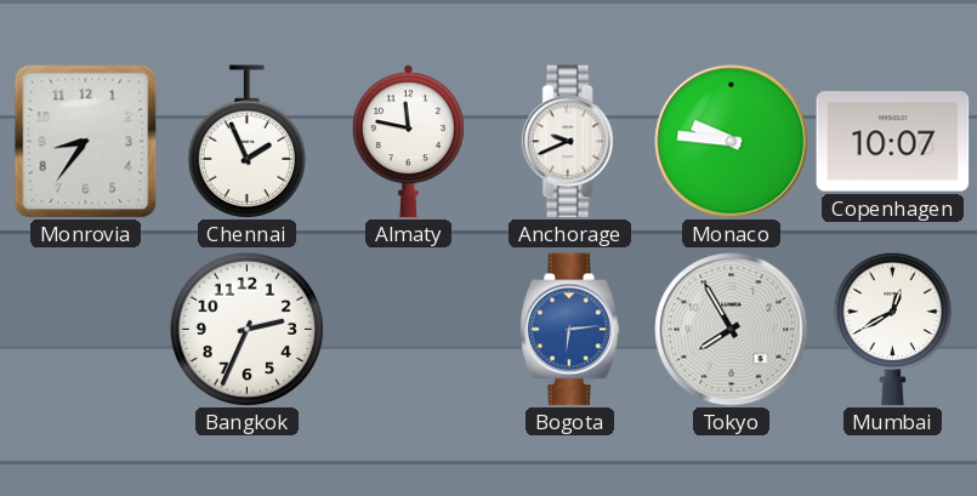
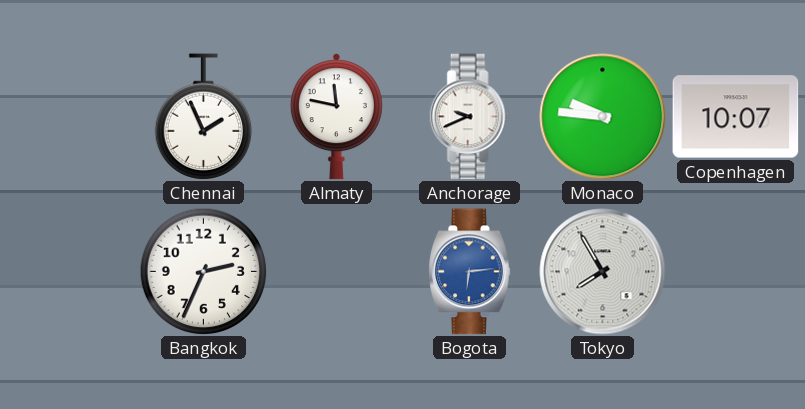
Monrovia: 8:36 -> none (86, 142)
Mumbai: 12:40 -> none (892, 329)
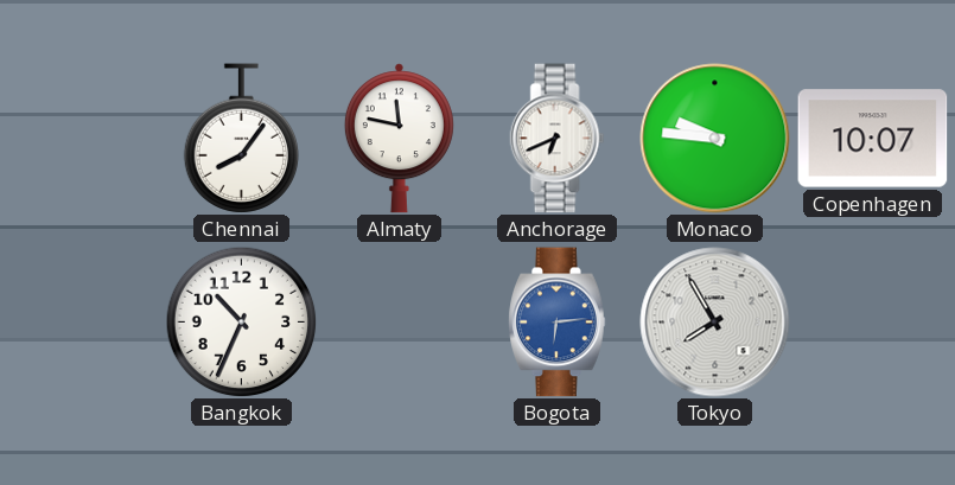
Chennai: 1:56 -> 8:06 (241, 139)
Anchorage: 9:41 -> 6:41 (558, 139)
Bangkok: 2:34 -> 10:34 (241, 321)
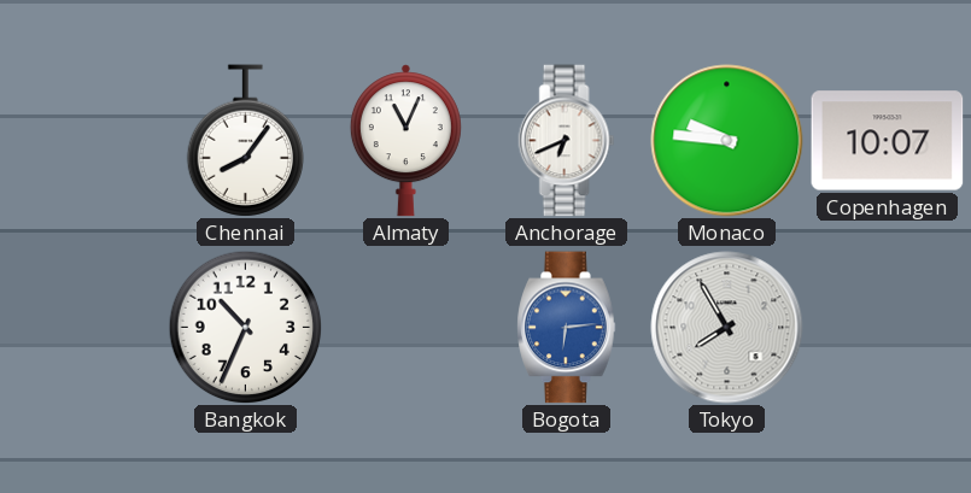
Almaty: 11:47 -> 11:04 (405, 141)
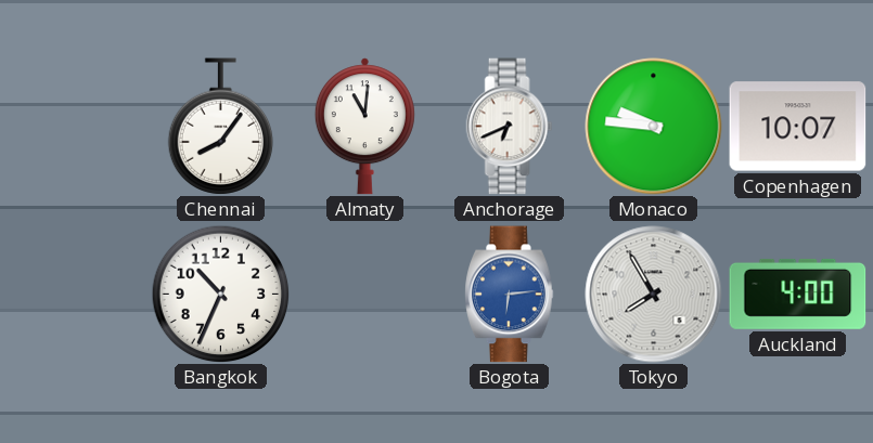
Almaty: 11:04 -> 11:01 (364, 127)
Auckland: none -> 4:00 (798, 294)
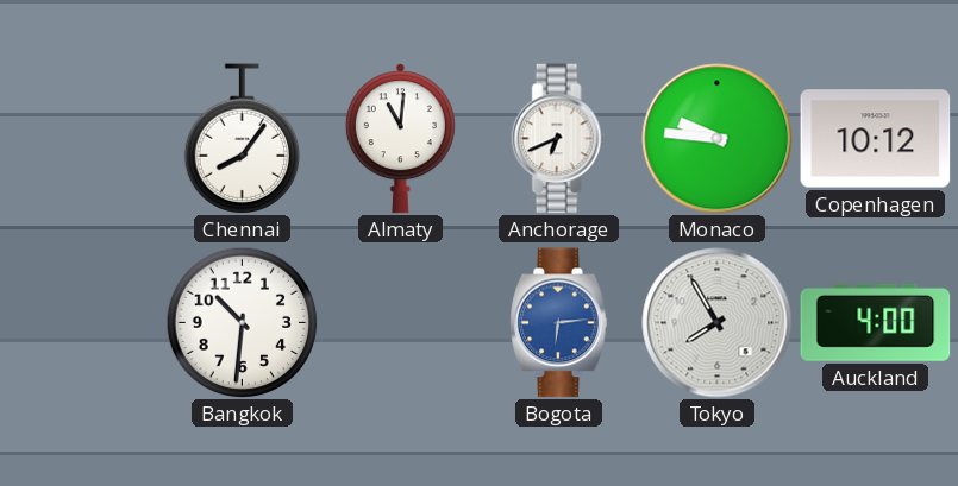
Copenhagen: 10:07 -> 10:12 (876, 139)
Bangkok: 10:34 -> 10:31 (242, 322)
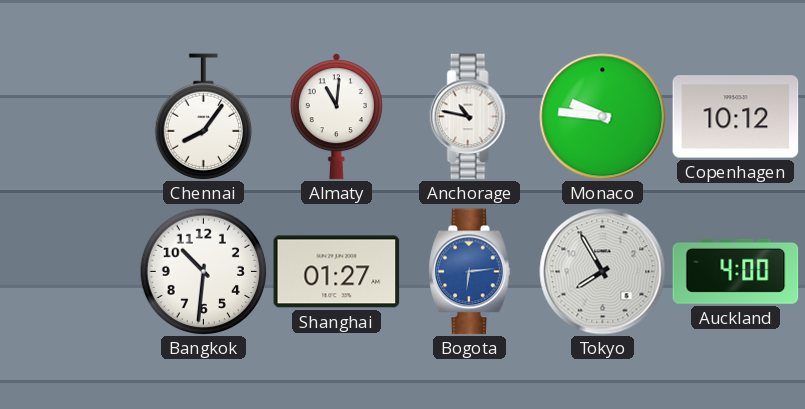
Anchorage: 6:41 -> 10:47 (470, 117)
Shanghai: none -> 01:27 (337, 272)
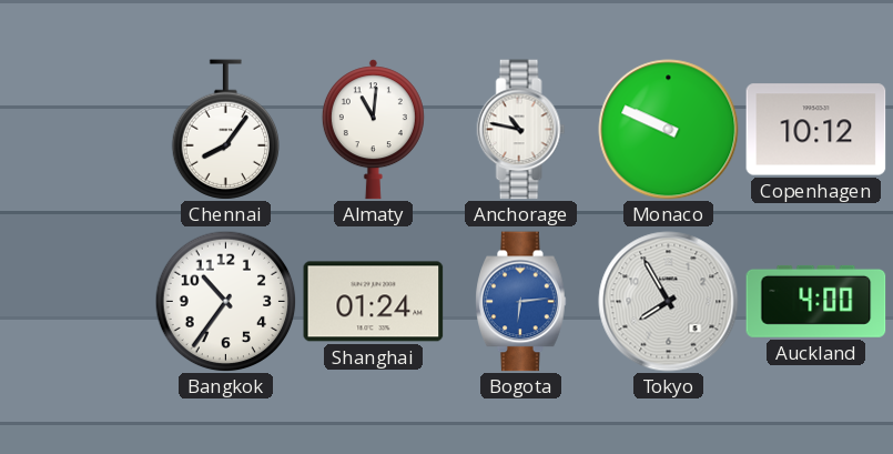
Monaco: 9:46 -> 9:49 (669, 130)
Bangkok: 10:31 -> 10:36 (225, 301)
Shanghai: 01:27 -> 01:24 (374, 302)
